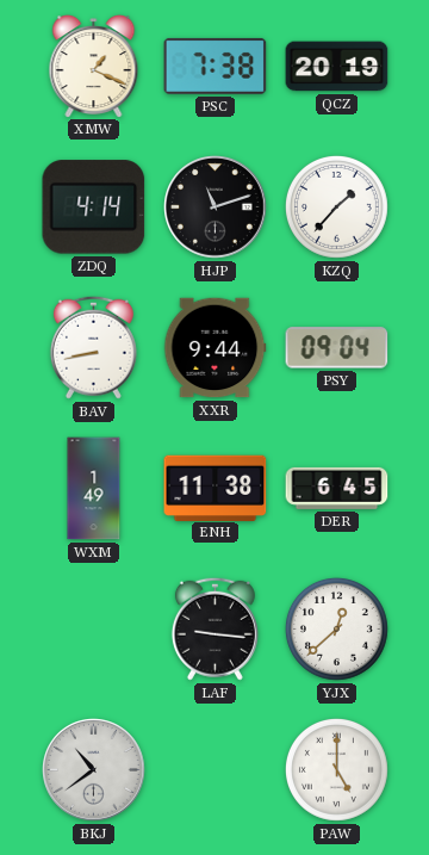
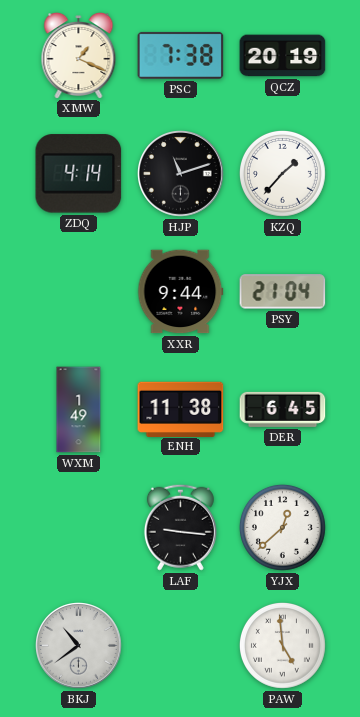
BAV: 8:43 -> none (93, 347)
PSY: 09:04 -> 21:04 (283, 292)
PAW: 5:00 -> 4:59 (282, 645)
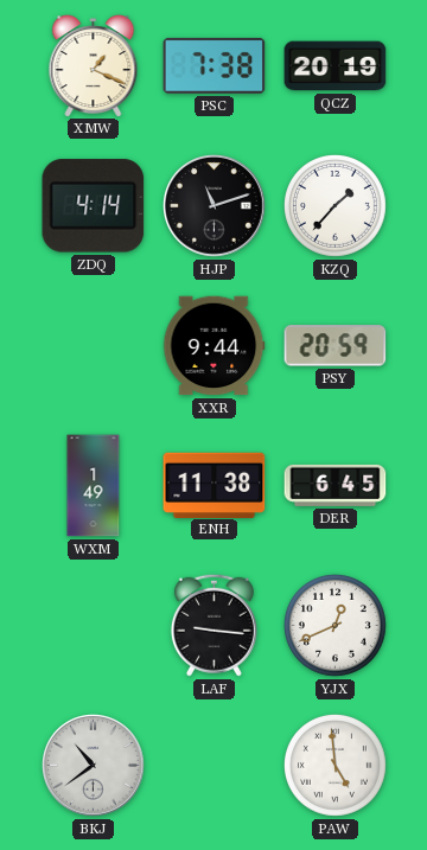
PSY: 21:04 -> 20:59 (336, 346)
YJX: 12:38 -> 12:41 (334, 625)
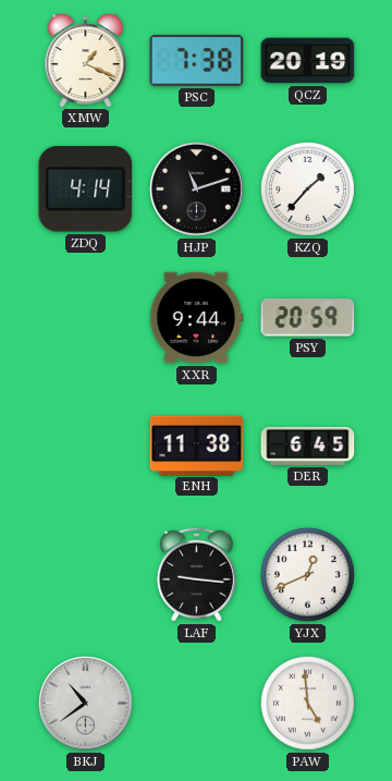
WXM: 1:49 -> none (94, 486)
